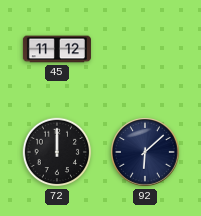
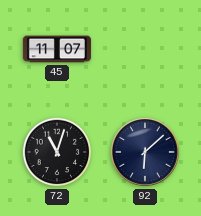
45: 11:12 -> 11:07 (57, 49)
72: 12:00 -> 11:03 (57, 152)
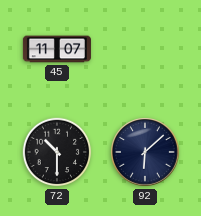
72: 11:03 -> 10:30 (57, 152)
